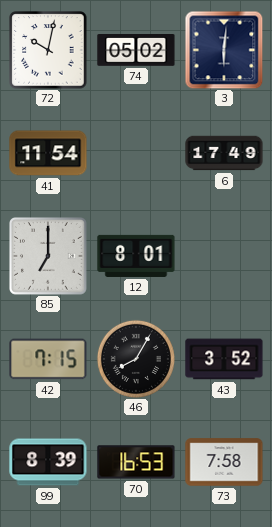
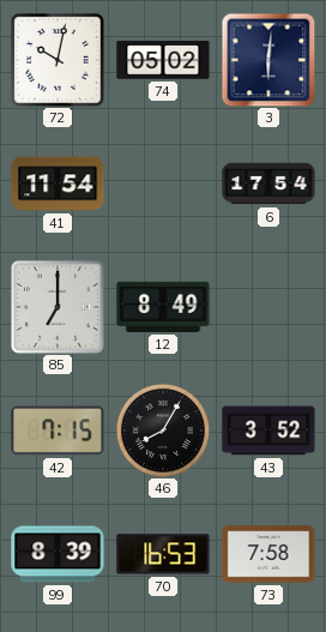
6: 17:49 -> 17:54 (268, 183)
12: 8:01 -> 8:49 (163, 307)
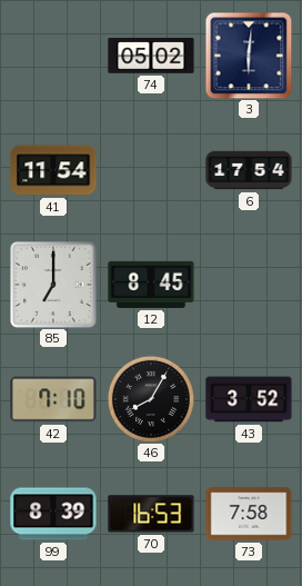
72: 10:02 -> none (58, 60)
12: 8:49 -> 8:45 (151, 285)
42: 7:15 -> 7:10 (53, 399)
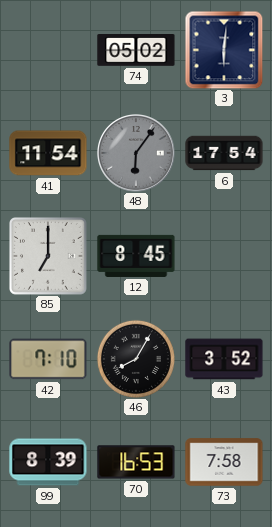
48: none -> 6:06 (136, 153)
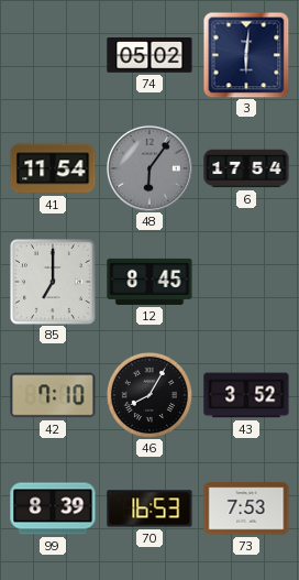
73: 7:58 -> 7:53 (246, 508)
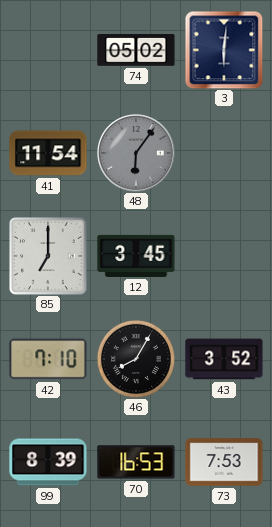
6: 17:54 -> none (246, 168)
12: 8:45 -> 3:45 (136, 256)
